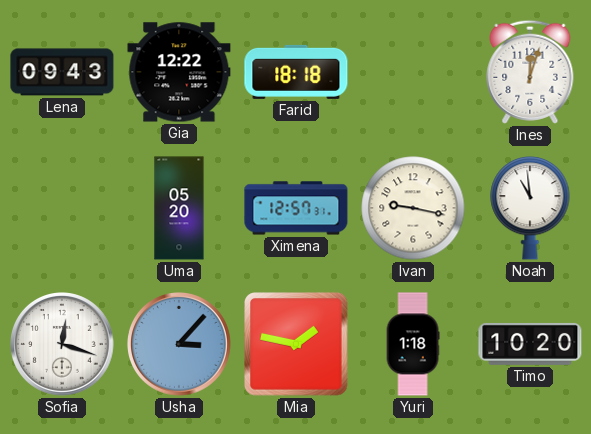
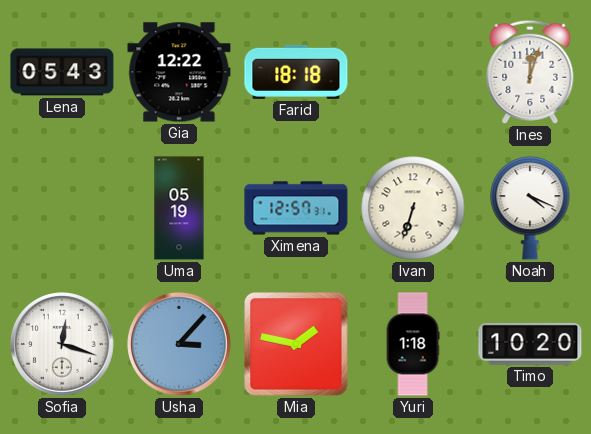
Lena: 09:43 -> 05:43 (62, 72)
Uma: 05:20 -> 05:19 (179, 208)
Ivan: 9:17 -> 6:33 (413, 208)
Noah: 10:59 -> 4:19 (530, 209)
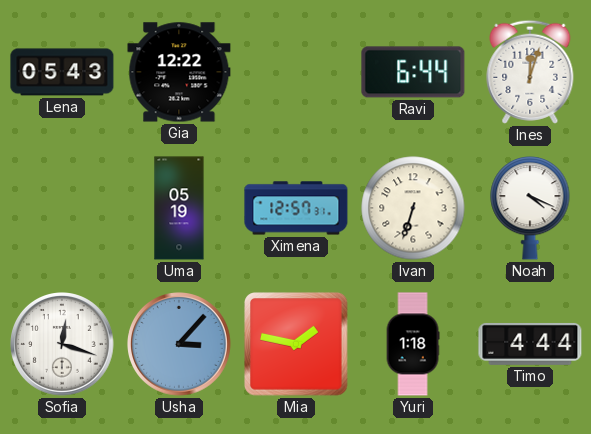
Farid: 18:18 -> none (296, 72)
Ravi: none -> 6:44 (413, 72)
Timo: 10:20 -> 4:44 (530, 344)
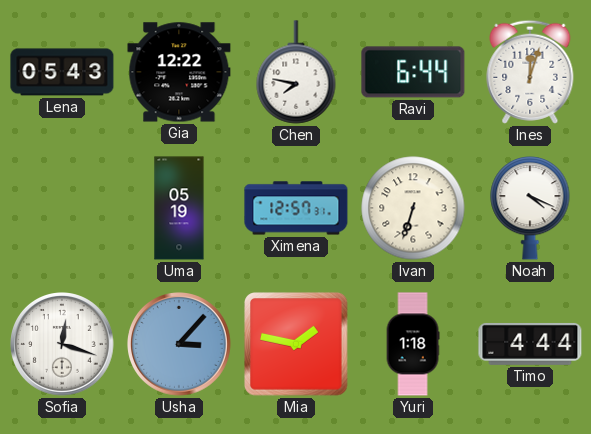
Chen: none -> 7:47 (296, 72)
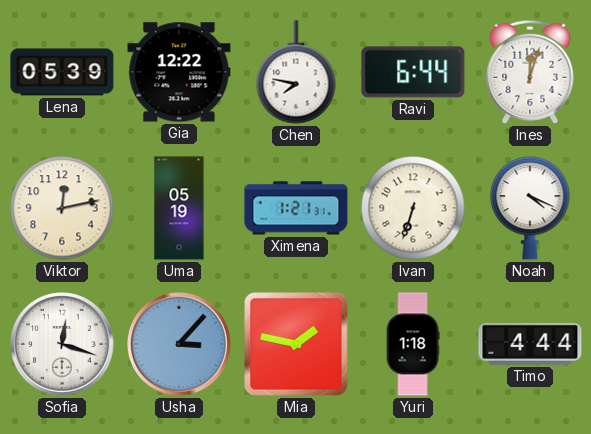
Lena: 05:43 -> 05:39 (62, 72)
Viktor: none -> 12:13 (62, 208)
Ximena: 12:57 -> 1:21 (296, 208)
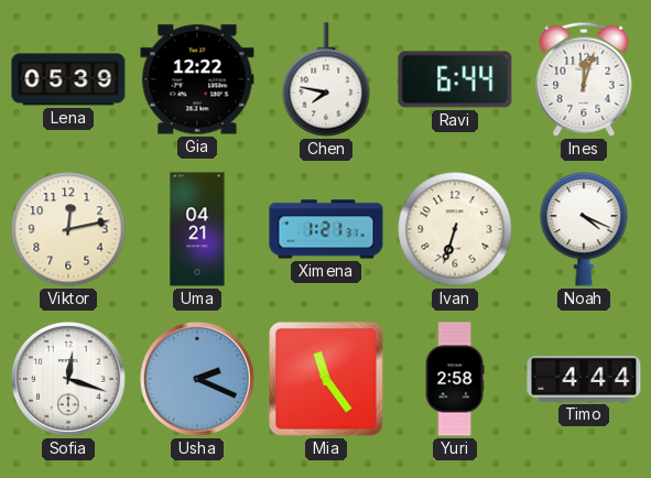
Uma: 05:19 -> 04:21 (197, 229)
Usha: 3:07 -> 2:19 (198, 380)
Mia: 1:47 -> 11:24 (326, 379)
Yuri: 1:18 -> 2:58 (455, 379)
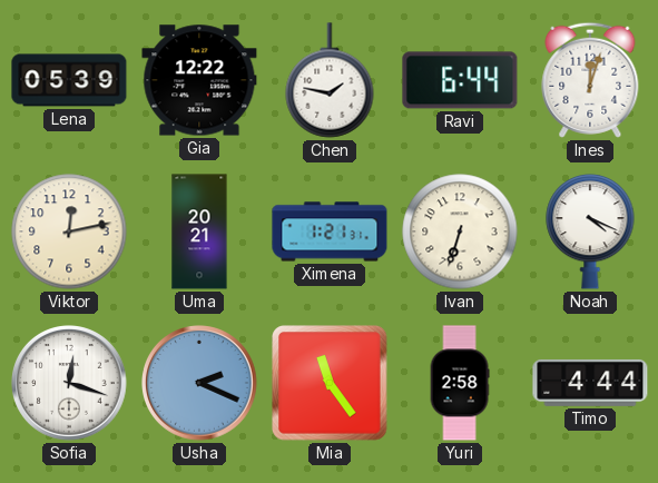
Chen: 7:47 -> 1:47 (330, 80)
Uma: 04:21 -> 20:21 (199, 231)
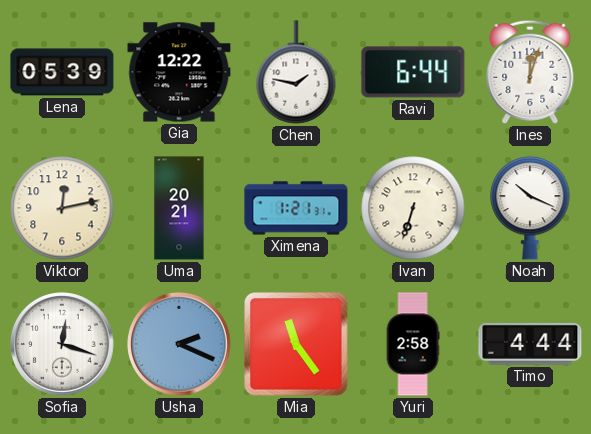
Noah: 4:19 -> 10:19 (530, 209)
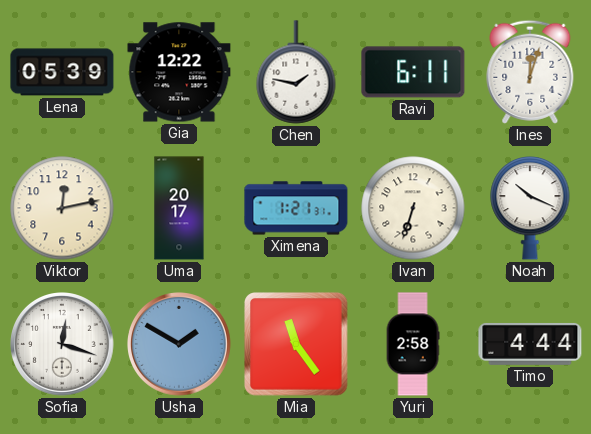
Ravi: 6:44 -> 6:11 (413, 72)
Uma: 20:21 -> 20:17 (179, 208)
Usha: 2:19 -> 1:50 (180, 345)
